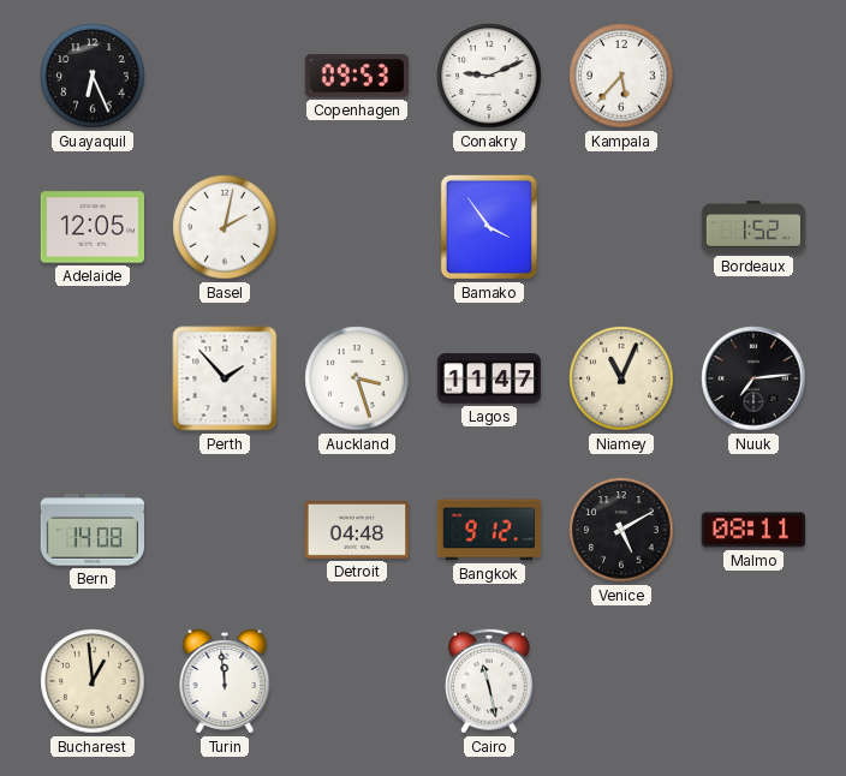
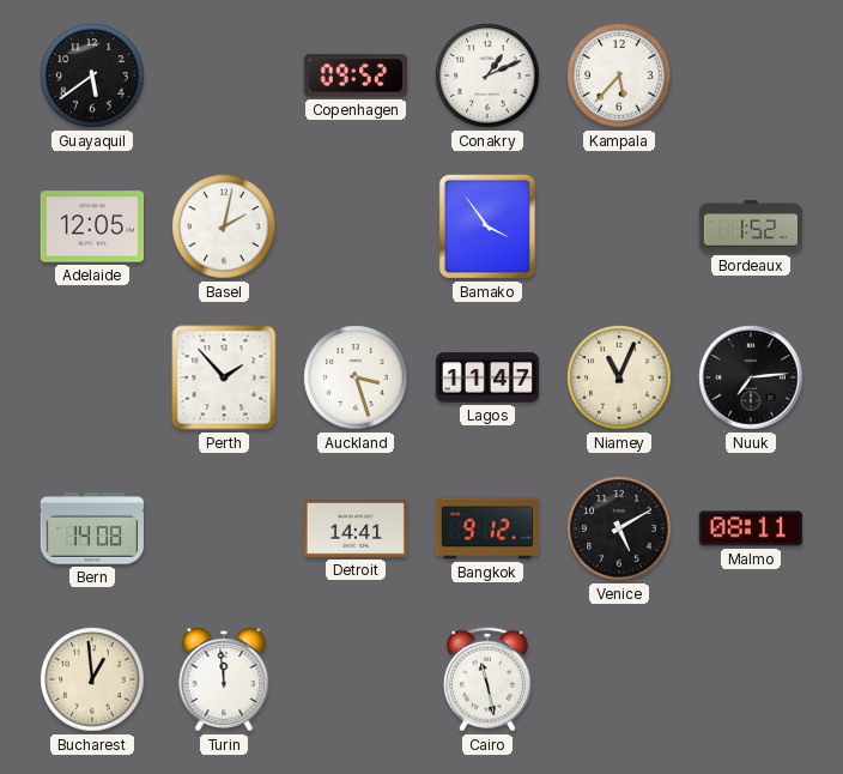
Guayaquil: 6:26 -> 5:39 (92, 75)
Copenhagen: 09:53 -> 09:52 (354, 75)
Conakry: 9:11 -> 1:11 (487, 75)
Detroit: 04:48 -> 14:41 (354, 528)
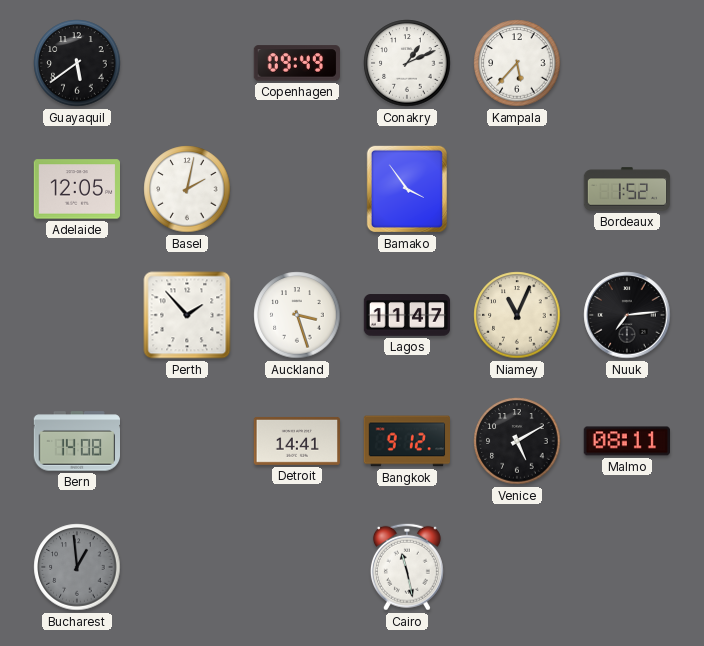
Copenhagen: 09:52 -> 09:49 (296, 63)
Bucharest dial: cream -> grey (77, 567)
Turin: 11:59 -> none (224, 681)
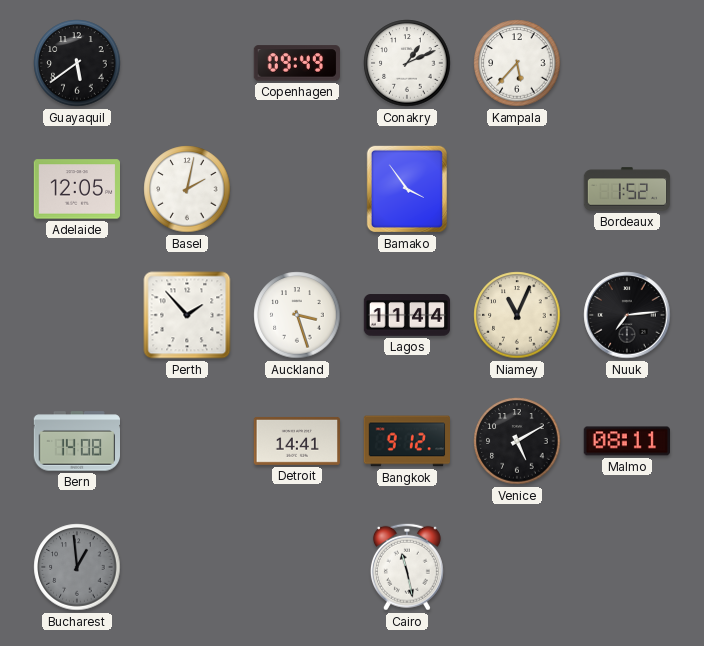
Lagos: 11:47 -> 11:44 (407, 315)
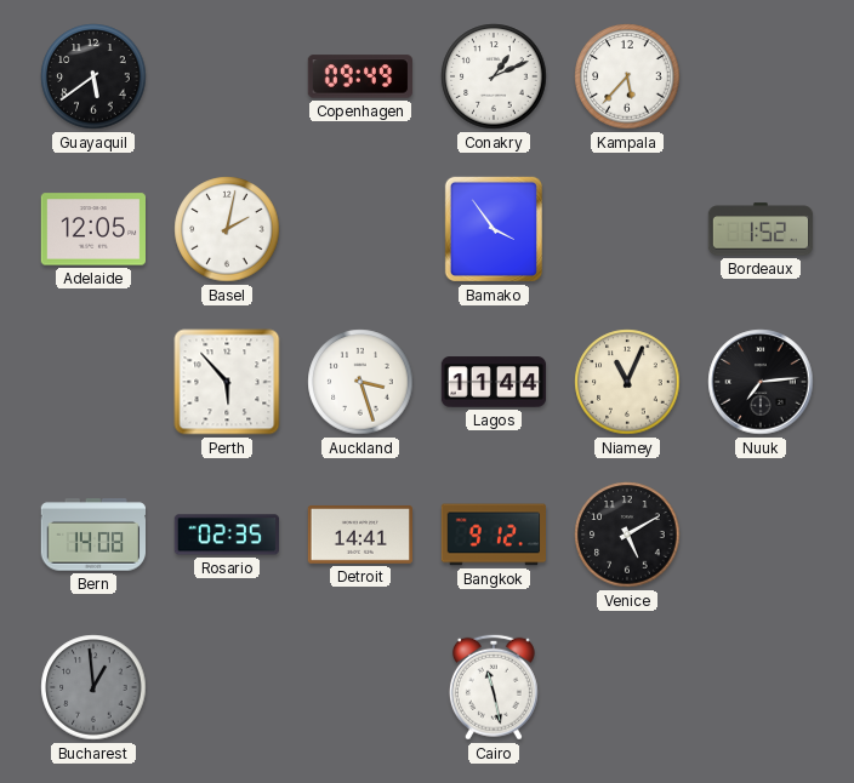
Perth: 1:53 -> 5:53 (227, 382)
Rosario: none -> 02:35 (226, 535)
Malmo: 08:11 -> none (626, 441)
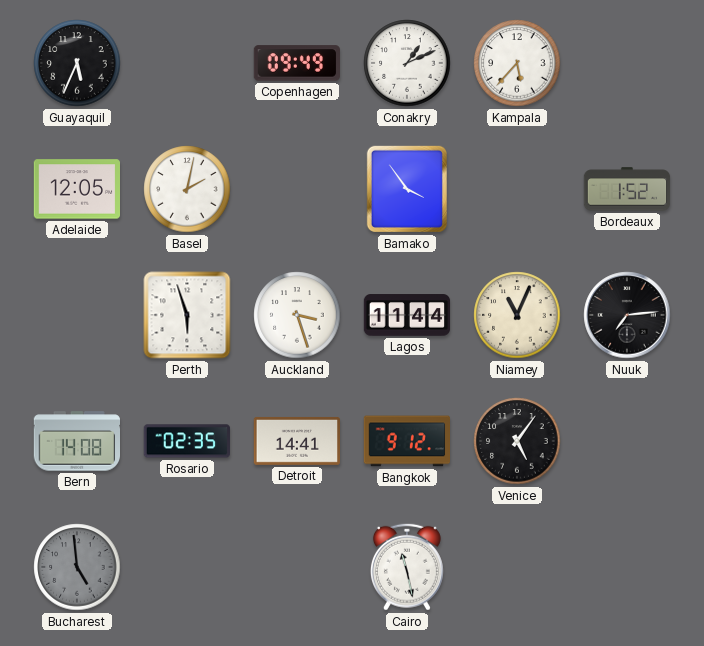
Guayaquil: 5:39 -> 5:34 (77, 63)
Perth: 5:53 -> 5:57 (187, 315)
Venice: 5:10 -> 5:06 (517, 441)
Bucharest: 12:59 -> 4:59 (77, 567)
